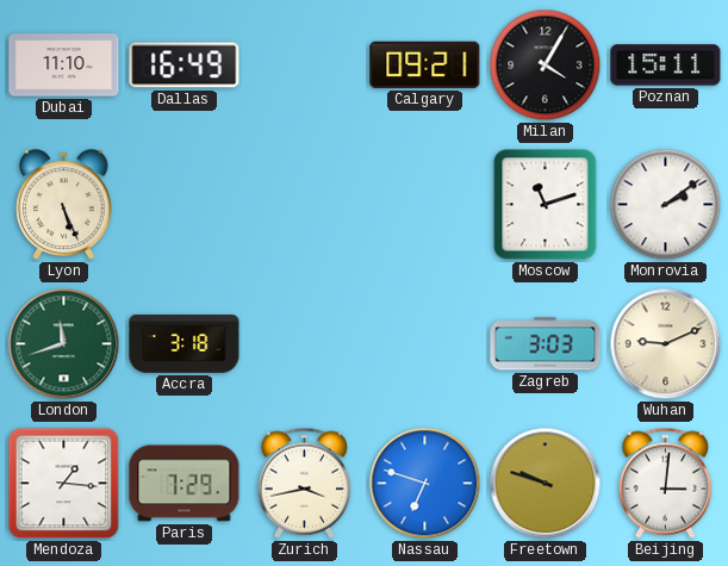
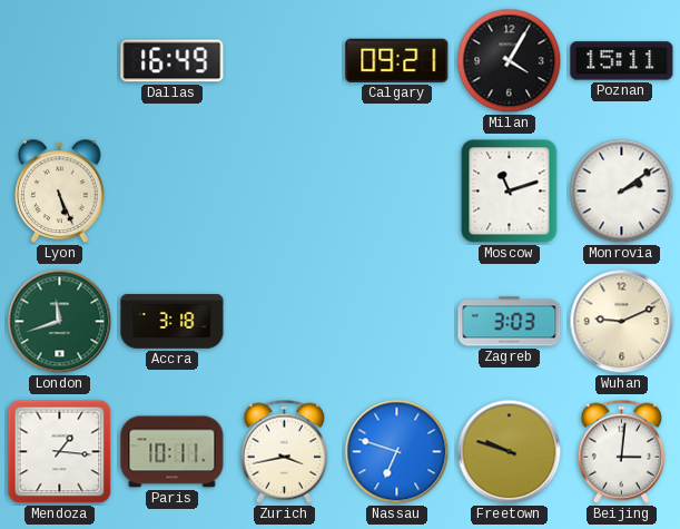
Dubai: 11:10 -> none (64, 66)
Paris: 7:29 -> 10:11 (173, 452)
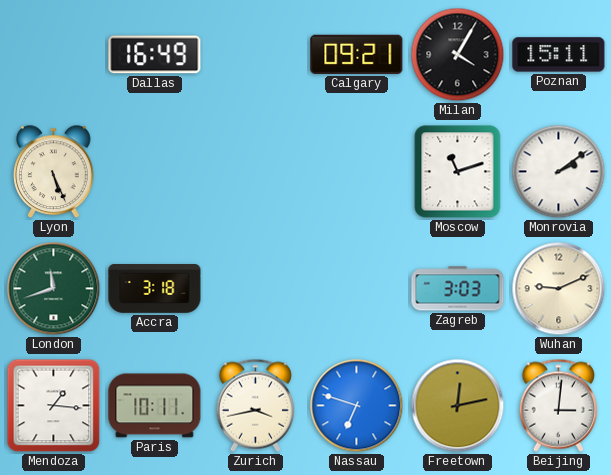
Freetown: 9:48 -> 12:13 (458, 406)
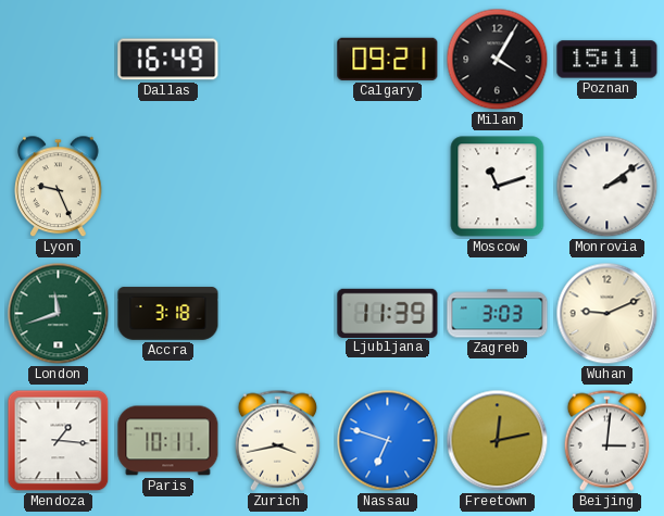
Lyon: 5:26 -> 9:26 (59, 187)
Ljubljana: none -> 11:39 (388, 313)
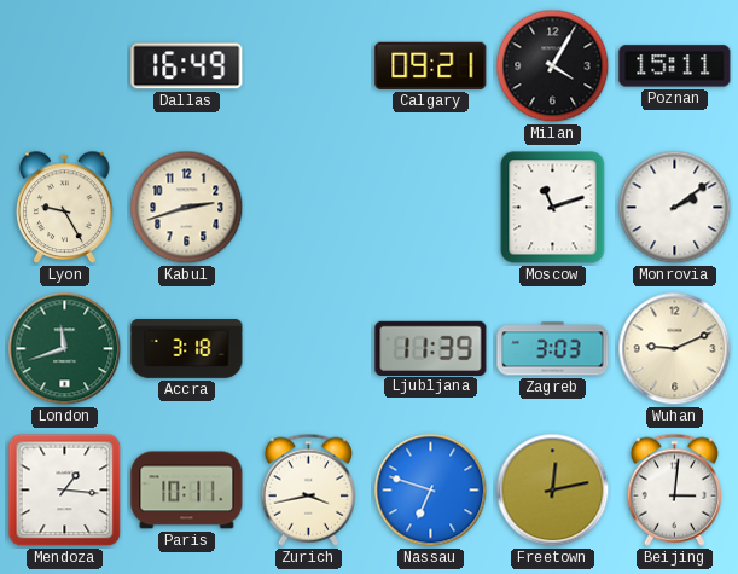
Lyon: 9:26 -> 9:25 (65, 208)
Kabul: none -> 2:42 (187, 208)
